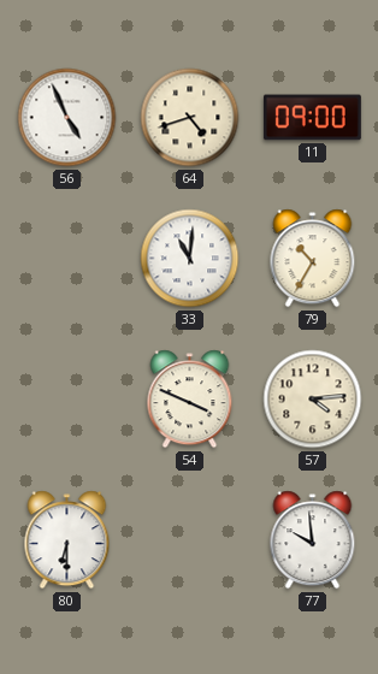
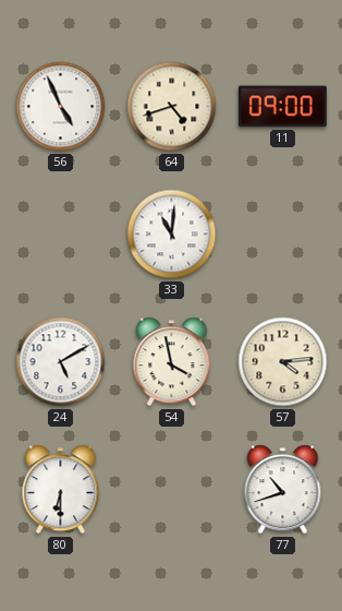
79: 10:35 -> none (313, 259)
24: none -> 5:10 (61, 362)
54: 3:49 -> 3:58 (172, 362)
77: 9:59 -> 10:42 (283, 490)
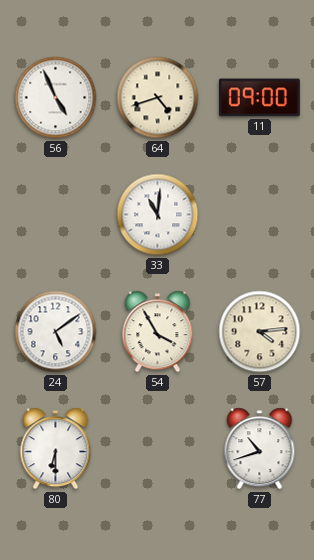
24: 5:10 -> 5:09 (56, 332)
54: 3:58 -> 3:55 (158, 332)
